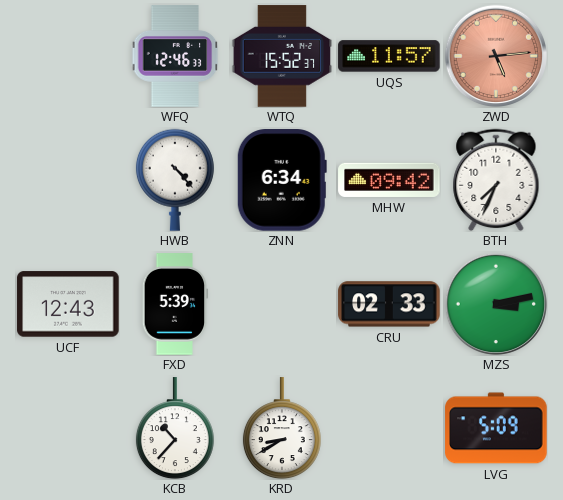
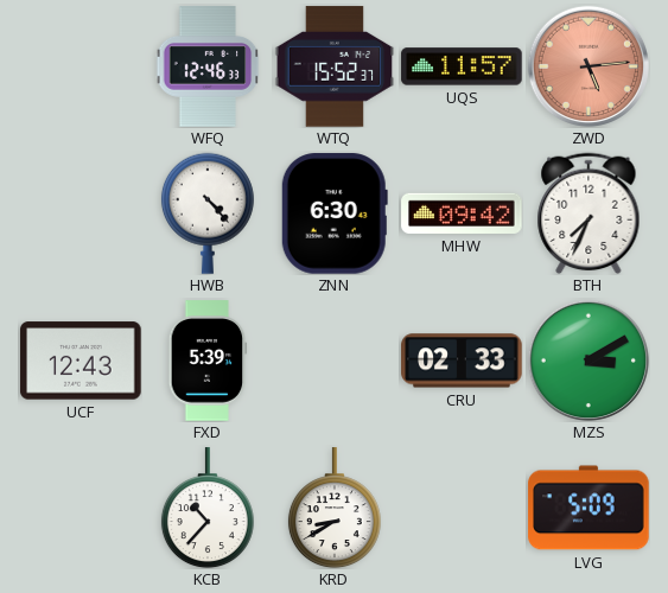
ZNN: 6:34 -> 6:30 (335, 213)
MZS: 3:13 -> 3:10 (589, 361)
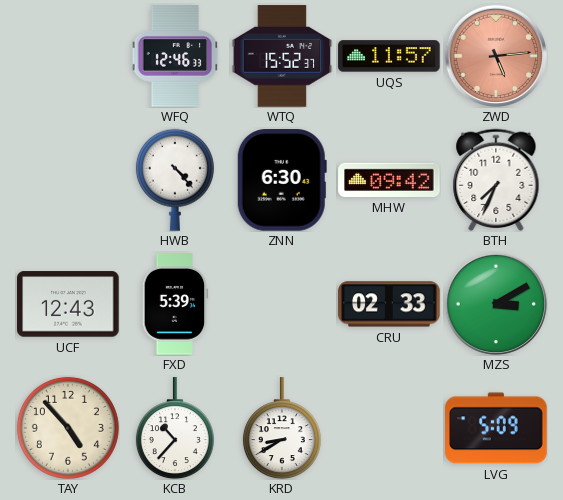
TAY: none -> 4:53 (68, 428)
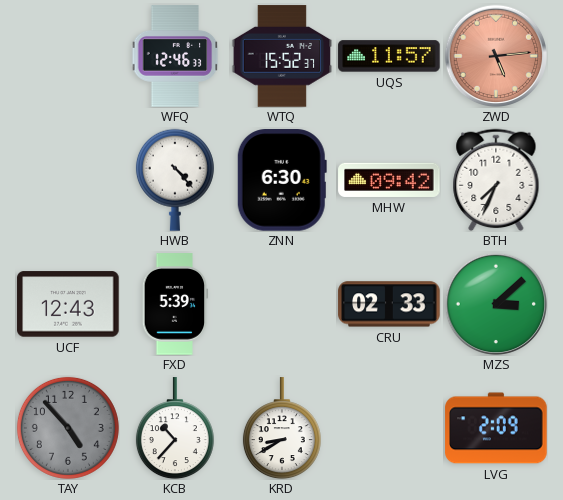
MZS: 3:10 -> 3:08 (496, 304)
TAY dial: cream -> grey (68, 428)
LVG: 5:09 -> 2:09 (496, 428)
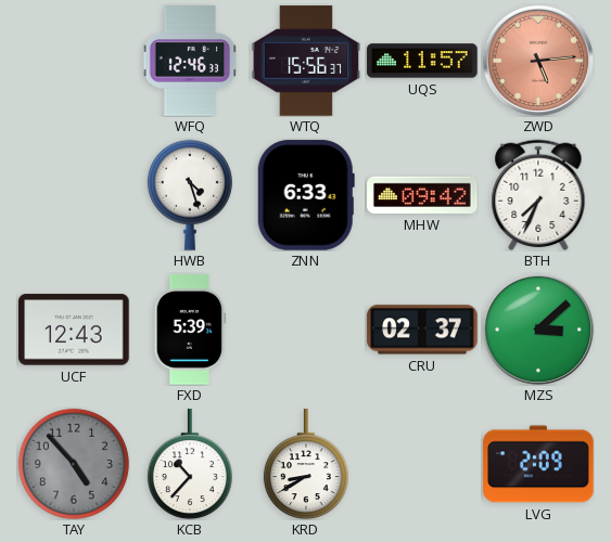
WTQ: 15:52 -> 15:56 (306, 61)
HWB: 4:23 -> 4:27 (190, 195)
ZNN: 6:30 -> 6:33 (306, 195)
CRU: 02:33 -> 02:37 (422, 330)
